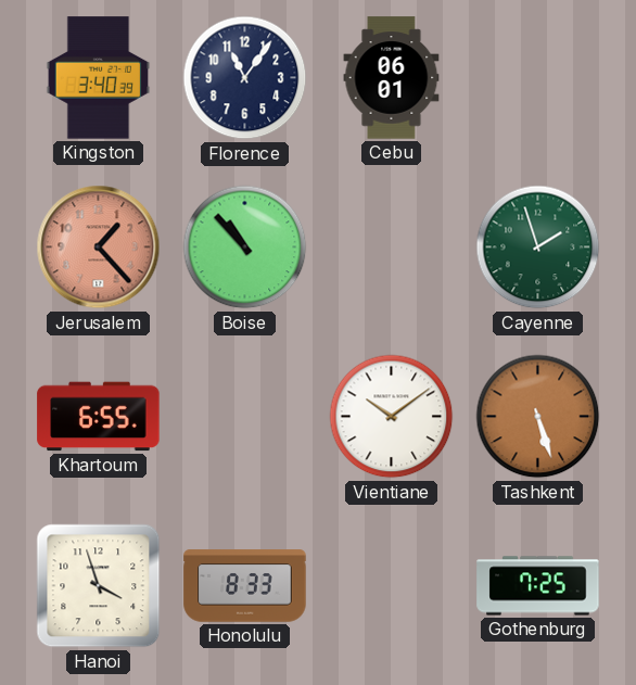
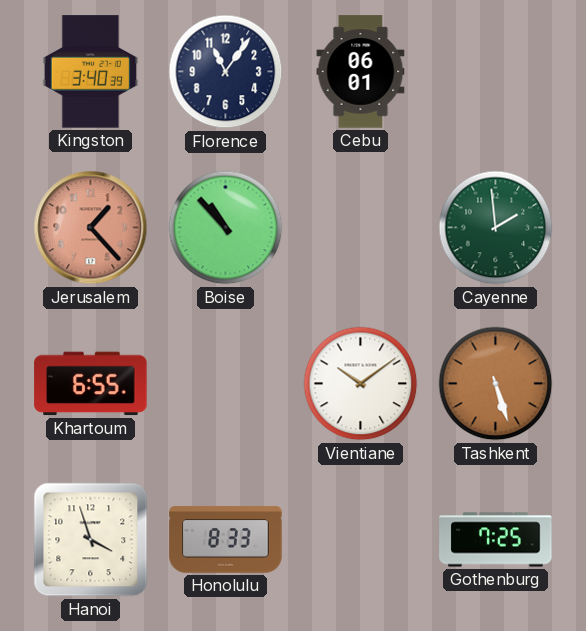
Cayenne: 1:57 -> 1:59 (496, 228)
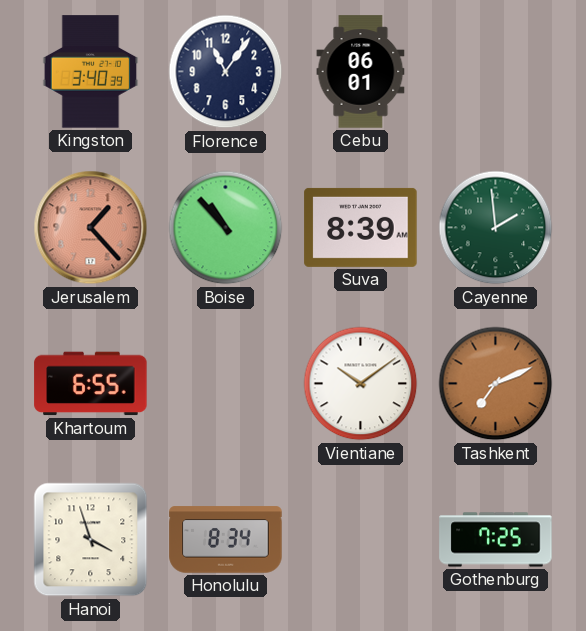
Suva: none -> 8:39 (361, 227)
Tashkent: 5:27 -> 7:11 (496, 384)
Honolulu: 8:33 -> 8:34 (226, 540)
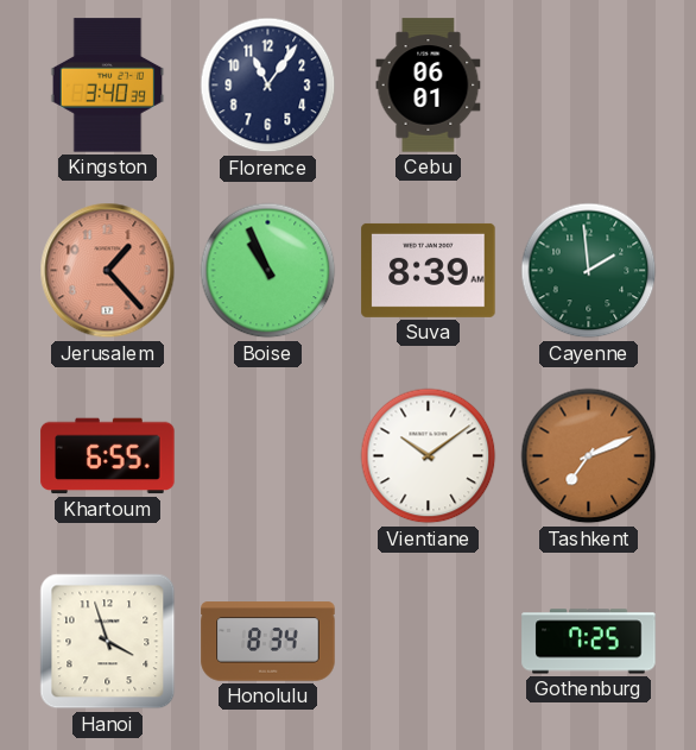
Boise: 10:53 -> 10:56 (268, 271)
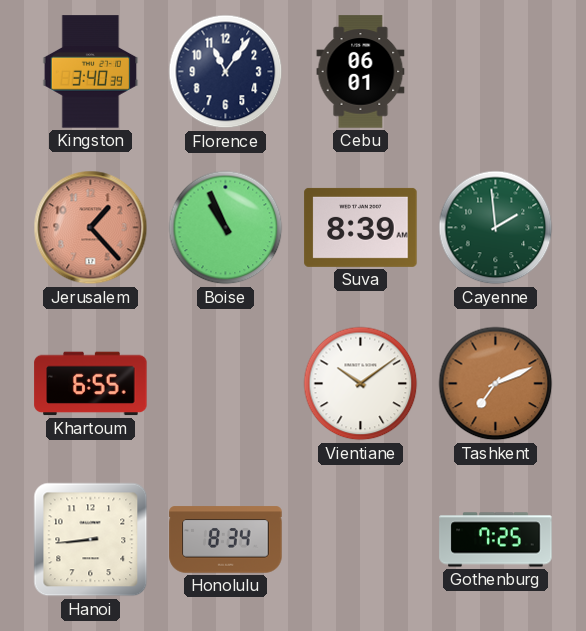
Hanoi: 3:57 -> 8:44 (91, 540)
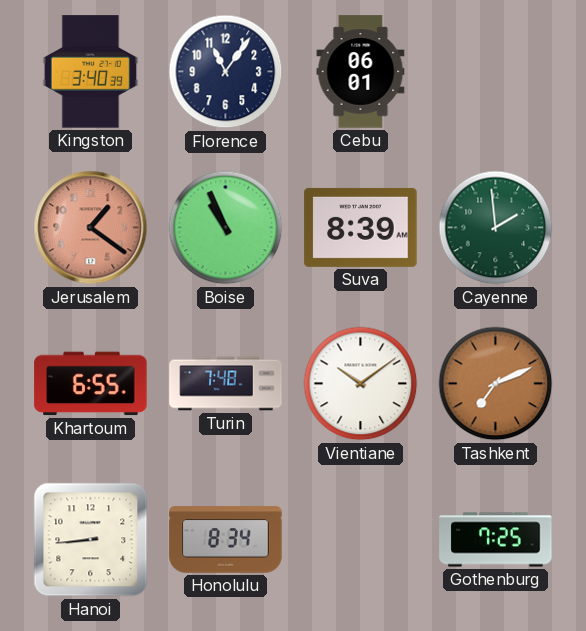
Jerusalem: 1:23 -> 1:21 (91, 228)
Turin: none -> 7:48 (226, 384)
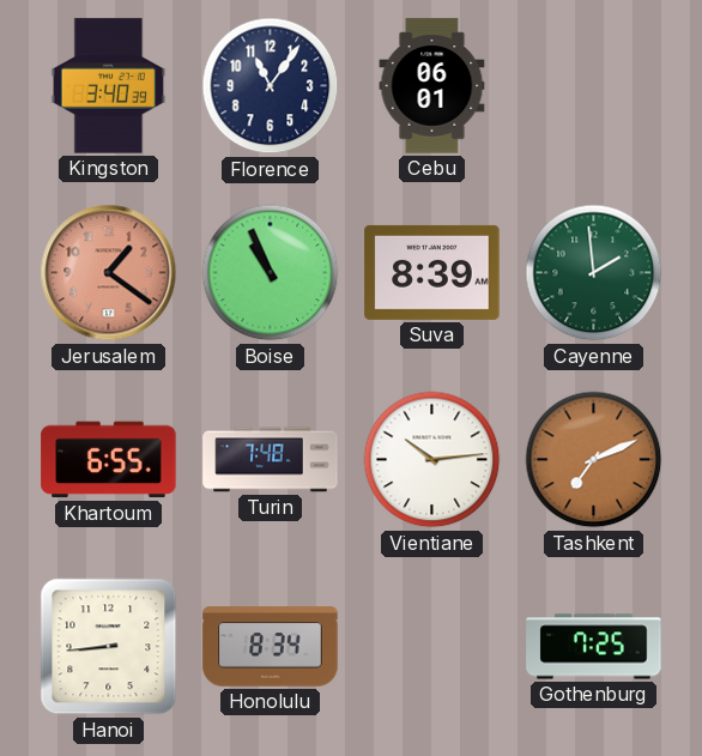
Vientiane: 10:09 -> 10:14 (432, 460)
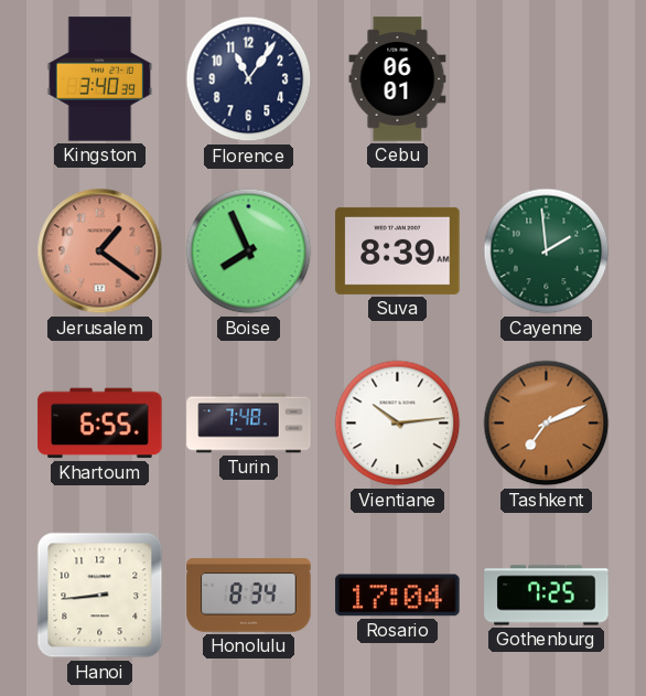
Boise: 10:56 -> 7:56 (249, 251)
Rosario: none -> 17:04 (398, 596)
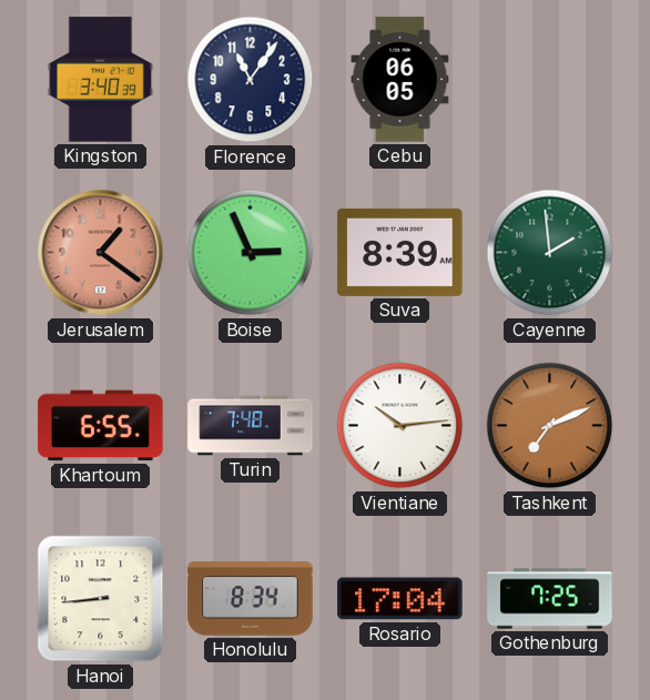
Cebu: 06:01 -> 06:05 (400, 80)
Boise: 7:56 -> 2:56 (251, 253)
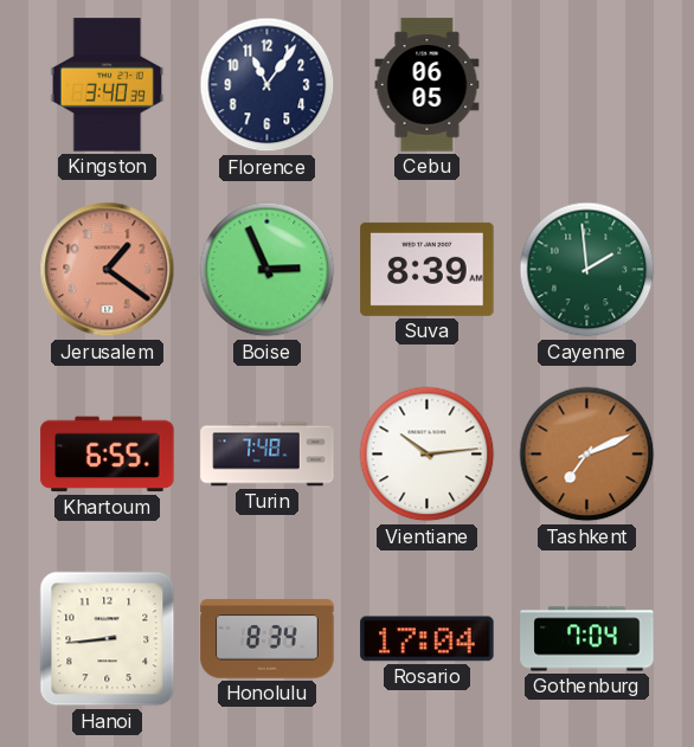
Gothenburg: 7:25 -> 7:04 (587, 639)
